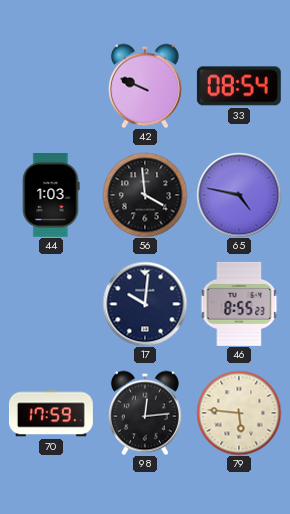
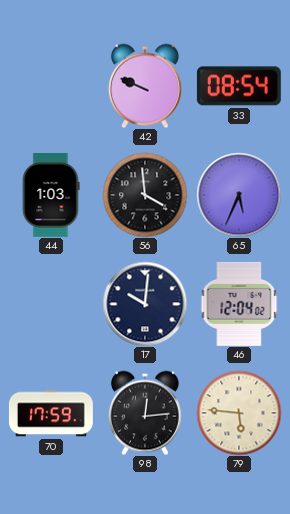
65: 4:47 -> 5:34 (239, 195)
46: 8:55 -> 12:04 (239, 304)
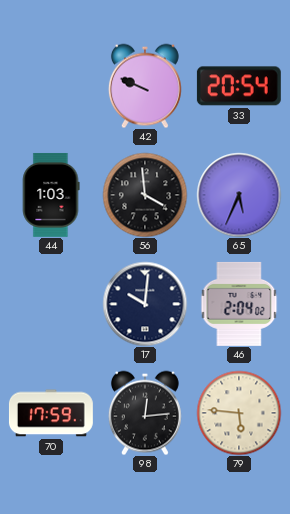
33: 08:54 -> 20:54 (239, 86)
46: 12:04 -> 2:04 (239, 304)
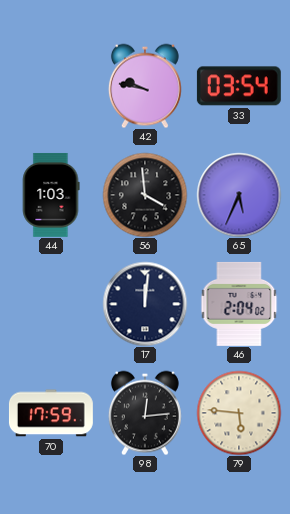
42: 9:49 -> 9:47 (145, 86)
33: 20:54 -> 03:54 (239, 86)
17: 10:01 -> 12:01 (145, 304)
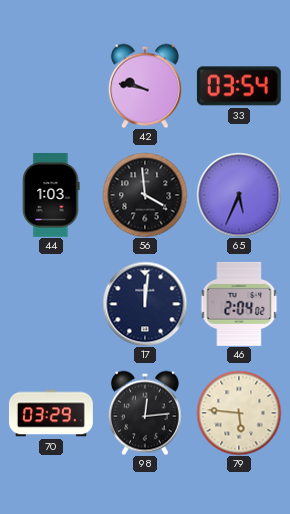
70: 17:59 -> 03:29 (51, 413)
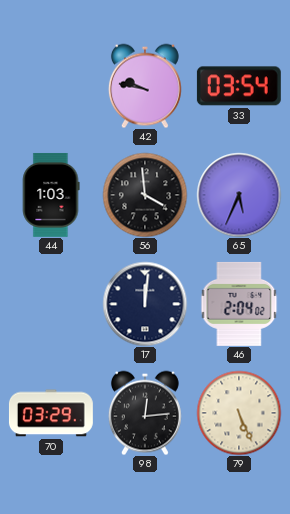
79: 5:46 -> 5:26 (239, 413)
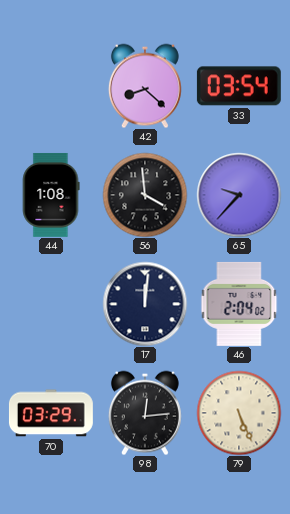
42: 9:47 -> 8:22 (145, 86)
44: 1:03 -> 1:08 (51, 195)
65: 5:34 -> 9:37 (239, 195)
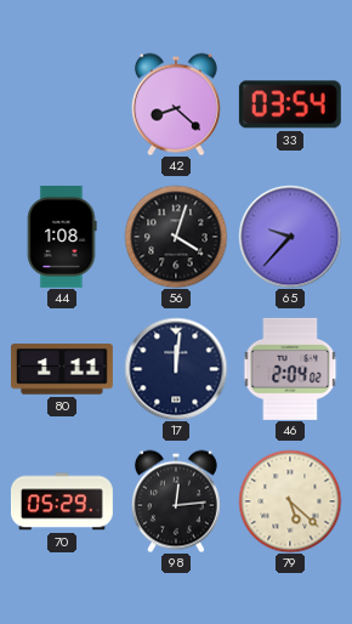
56: 3:59 -> 4:03 (176, 237)
80: none -> 1:11 (62, 369)
70: 03:29 -> 05:29 (62, 501)
79: 5:26 -> 5:22 (290, 501)
